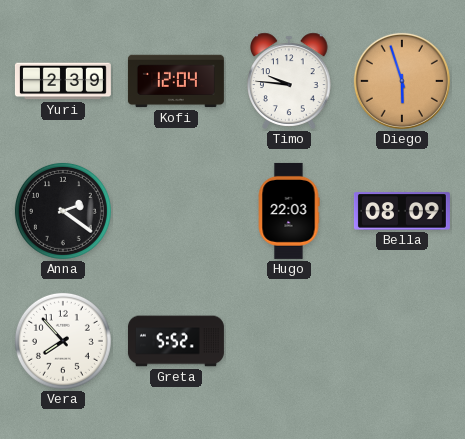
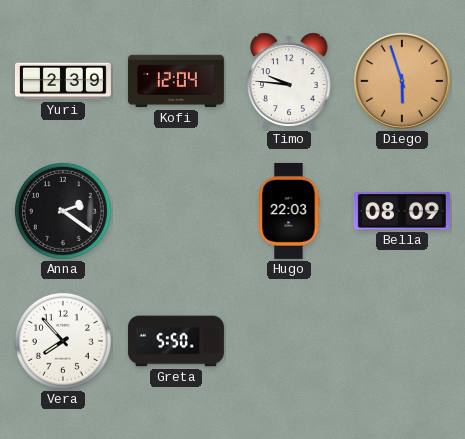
Greta: 5:52 -> 5:50 (176, 341)
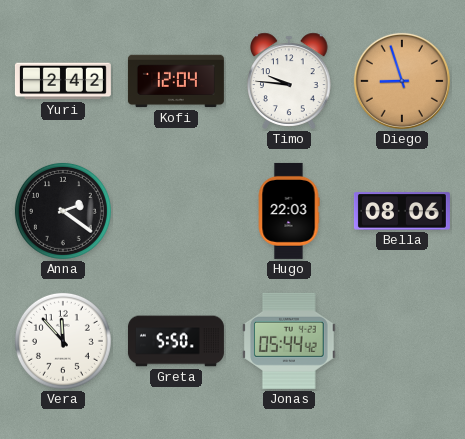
Yuri: 2:39 -> 2:42 (63, 81)
Diego: 5:57 -> 8:57 (402, 81)
Bella: 08:09 -> 08:06 (402, 211)
Vera: 7:53 -> 11:53 (63, 341)
Jonas: none -> 05:44 (290, 341)
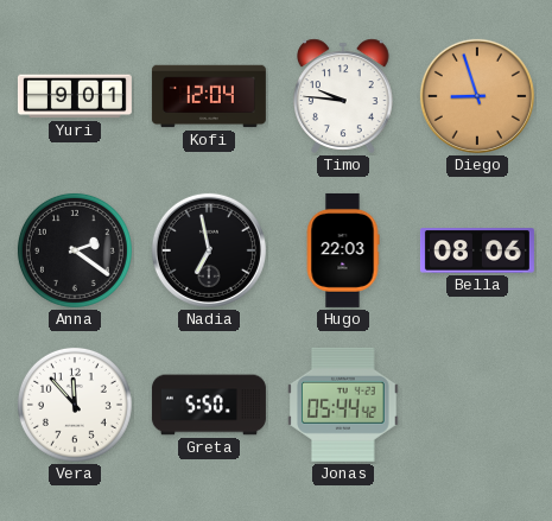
Yuri: 2:42 -> 9:01 (75, 96)
Nadia: none -> 6:58 (209, 250)
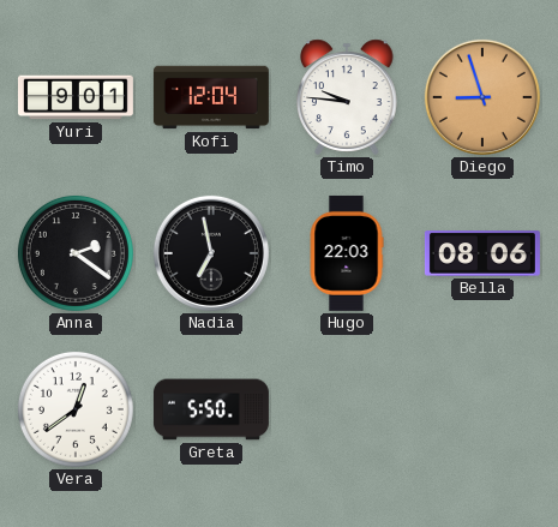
Vera: 11:53 -> 12:39 (76, 409)
Jonas: 05:44 -> none (344, 405)
